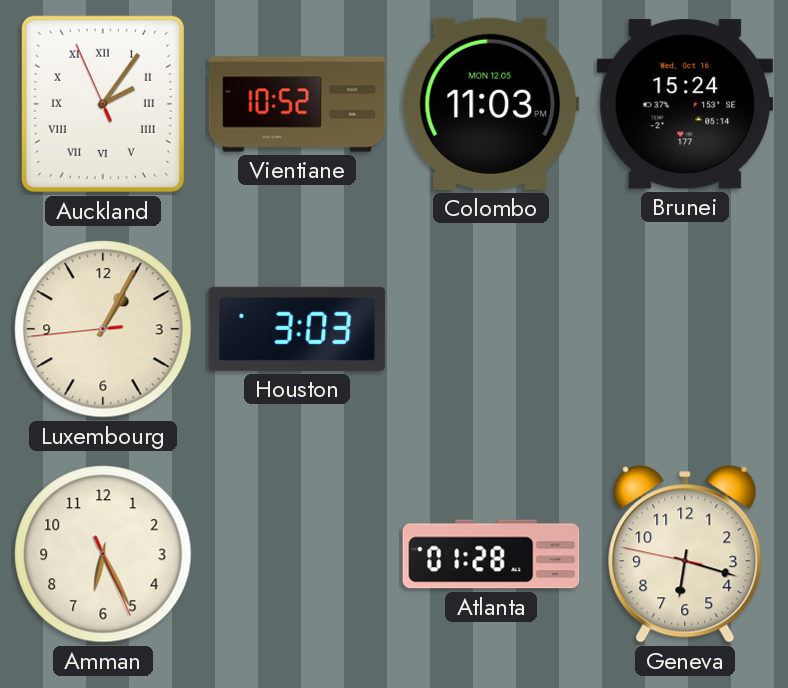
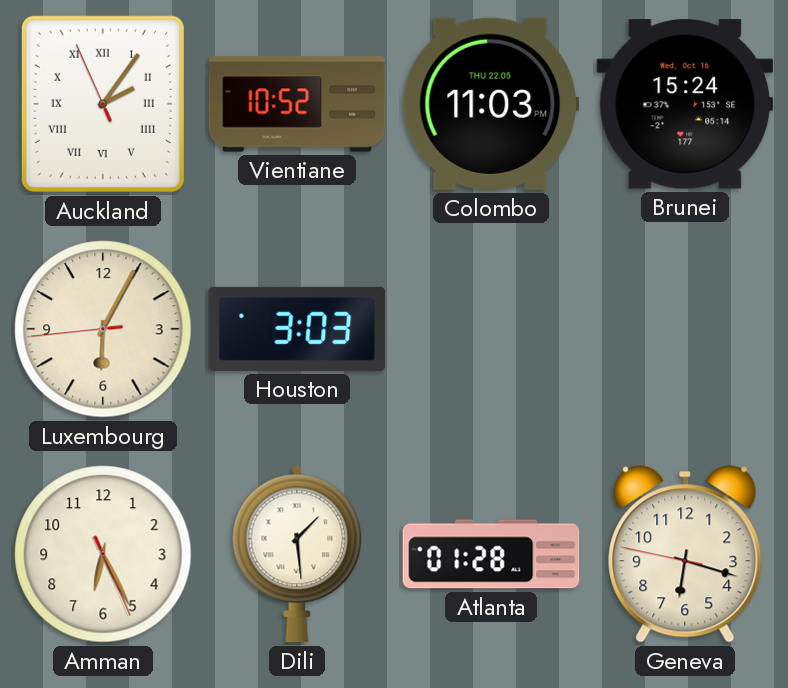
Colombo date: MON 12.05 -> THU 22.05 (491, 104)
Luxembourg: 1:04 -> 6:04 (103, 329)
Dili: none -> 1:29 (297, 554)
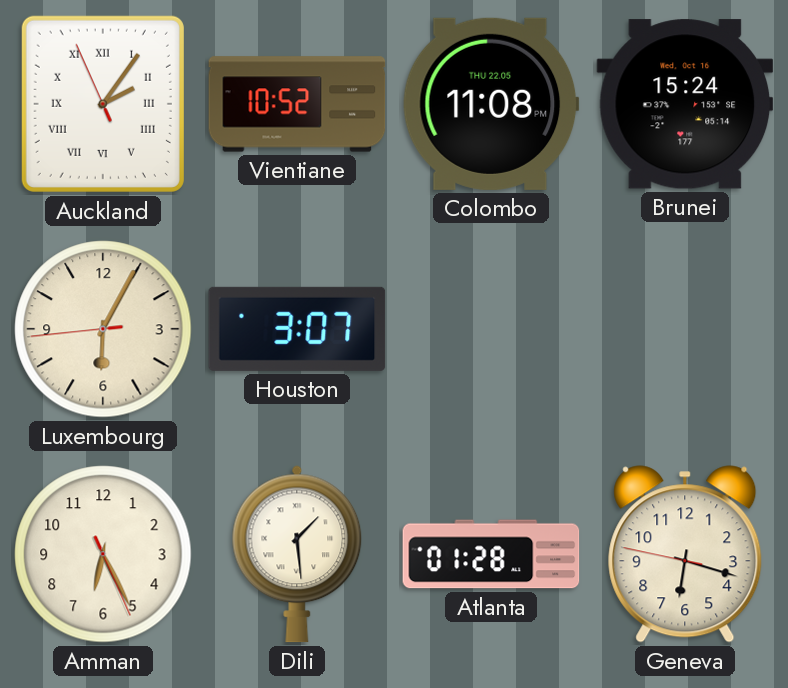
Colombo: 11:03 -> 11:08 (491, 104)
Houston: 3:03 -> 3:07 (297, 329)
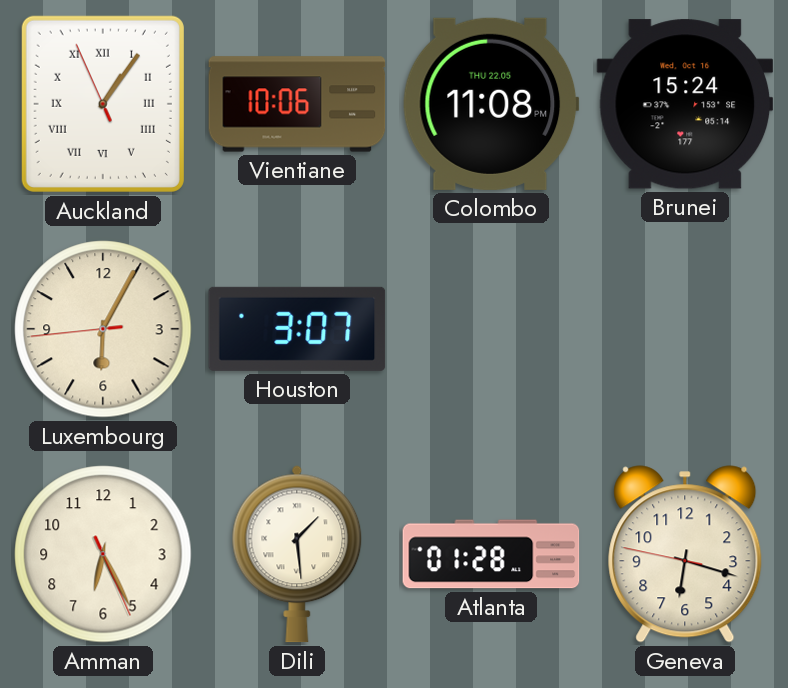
Auckland: 2:05 -> 1:05 (103, 104)
Vientiane: 10:52 -> 10:06 (297, 104)
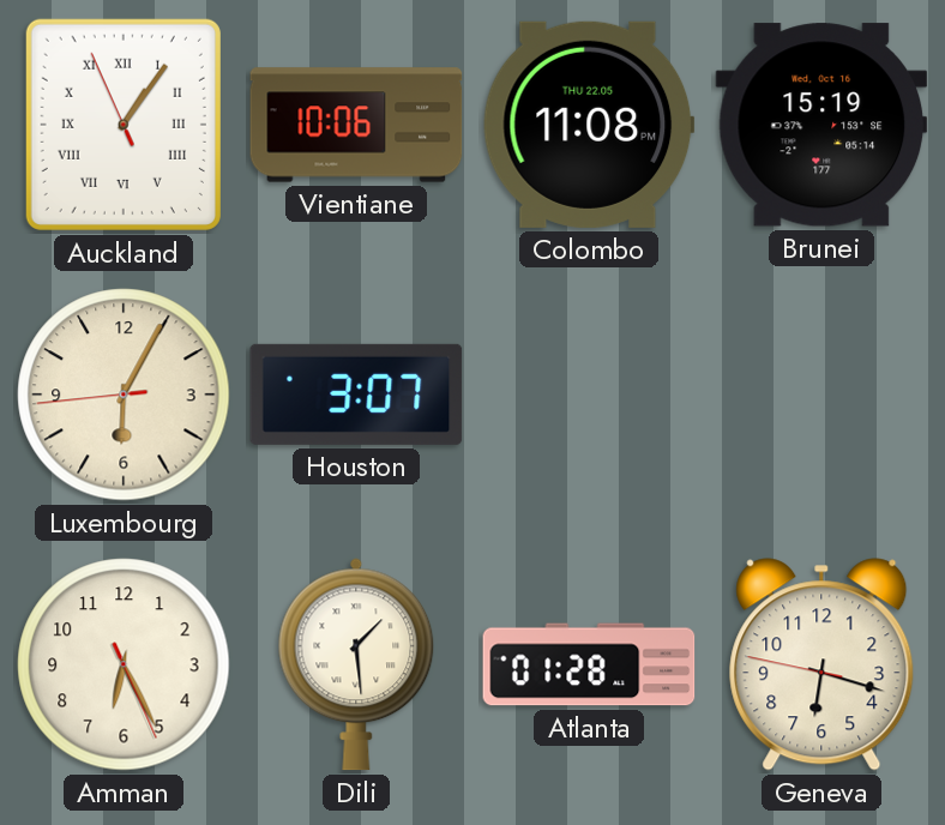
Brunei: 15:24 -> 15:19 (821, 125)
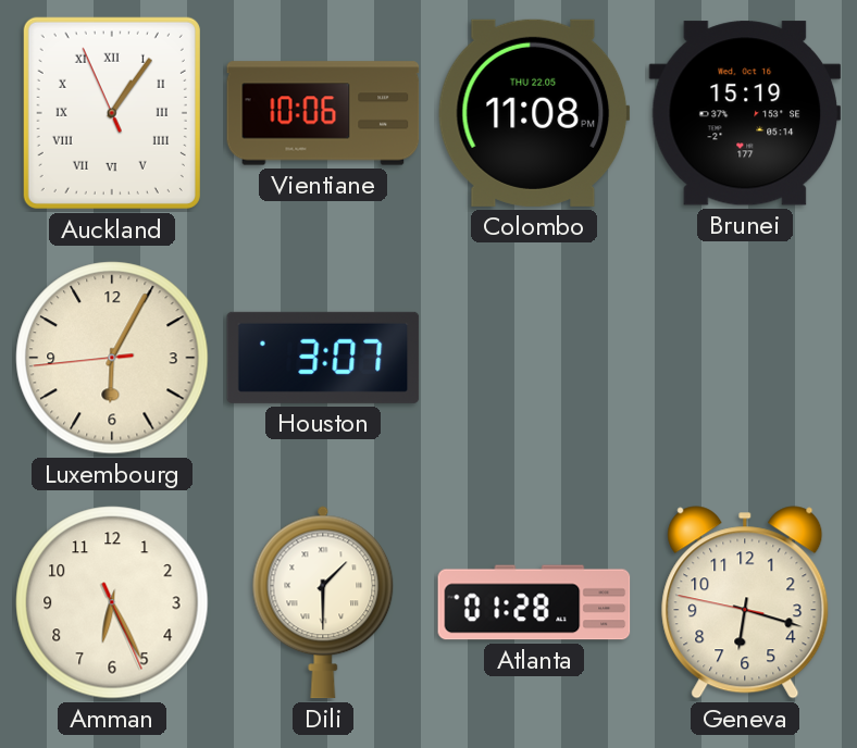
Dili: 1:29 -> 1:30 (323, 602)
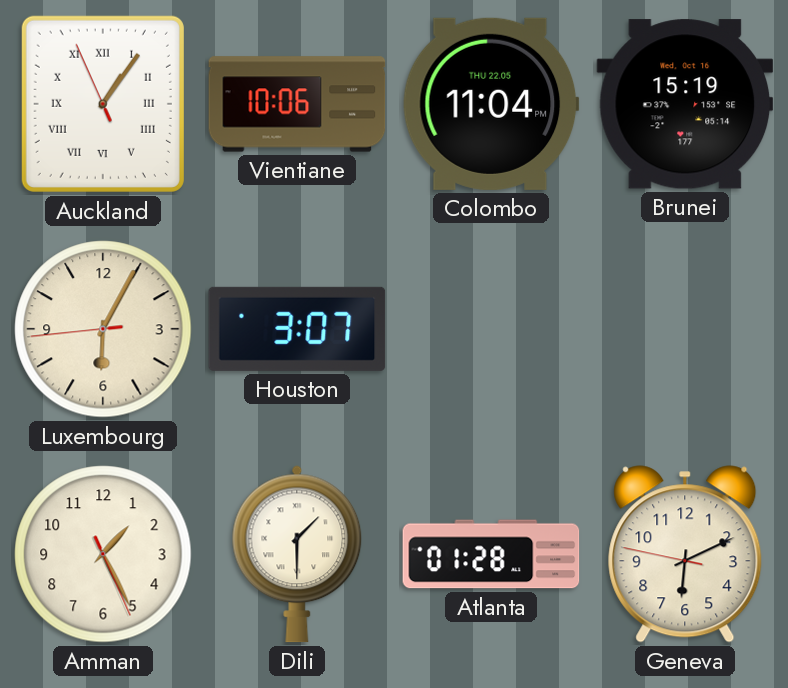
Colombo: 11:08 -> 11:04 (491, 104)
Amman: 6:25 -> 1:25 (103, 554)
Geneva: 6:17 -> 6:10 (685, 554)
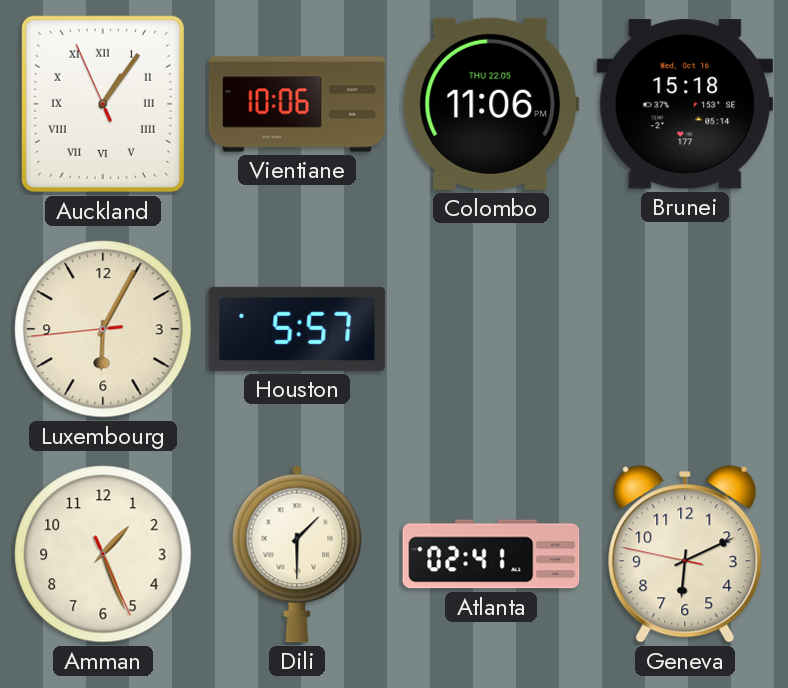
Colombo: 11:04 -> 11:06 (491, 104)
Brunei: 15:19 -> 15:18 (685, 104)
Houston: 3:07 -> 5:57 (297, 329)
Amman: 1:25 -> 1:26 (103, 554)
Atlanta: 01:28 -> 02:41 (491, 554)
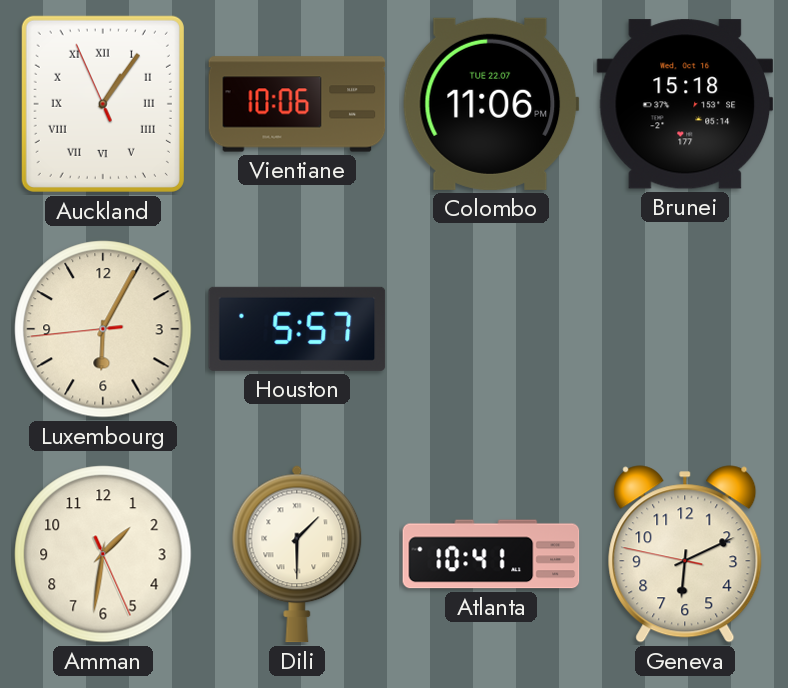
Colombo date: THU 22.05 -> TUE 22.07 (491, 104)
Amman: 1:26 -> 1:31 (103, 554)
Atlanta: 02:41 -> 10:41 (491, 554)
